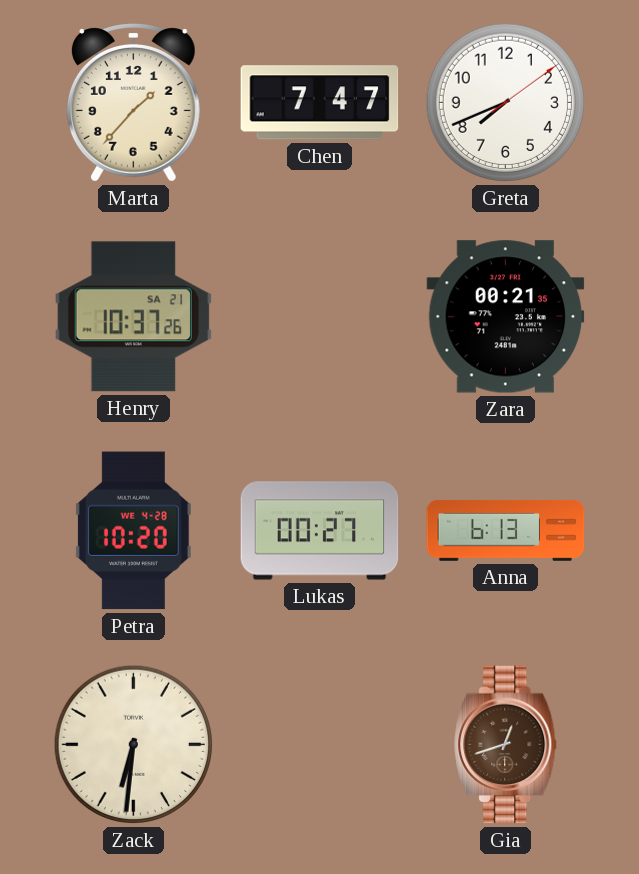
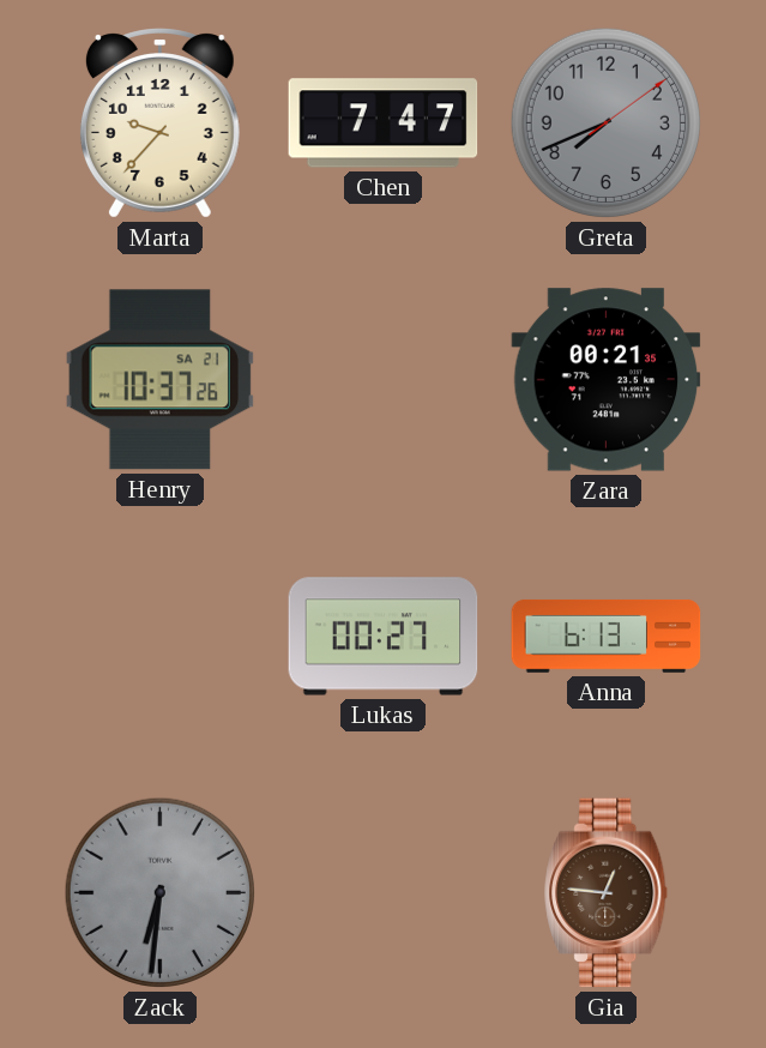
Marta: 1:37 -> 9:37 (159, 124)
Greta dial: white -> grey (605, 122)
Petra: 10:20 -> none (133, 531)
Zack dial: cream -> grey (159, 892)
Gia: 12:42 -> 12:46 (607, 893)
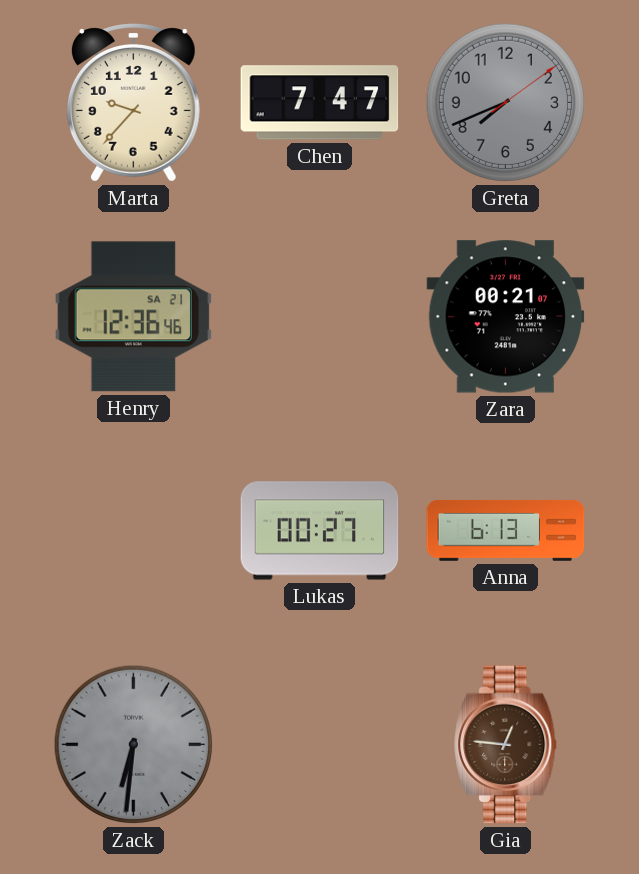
Henry: 10:37 -> 12:36 (134, 317)
Zara: 00:21:35 -> 00:21:07 (506, 317)
